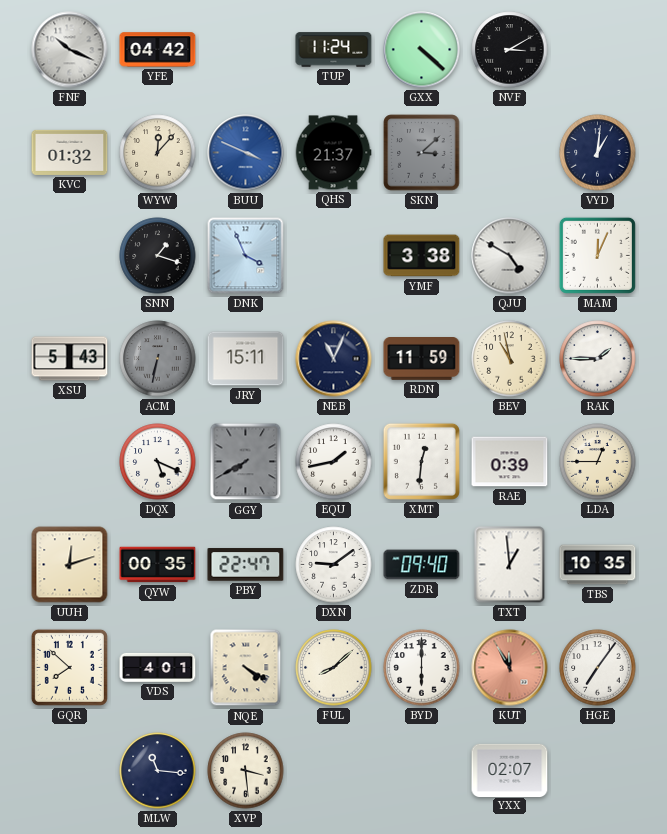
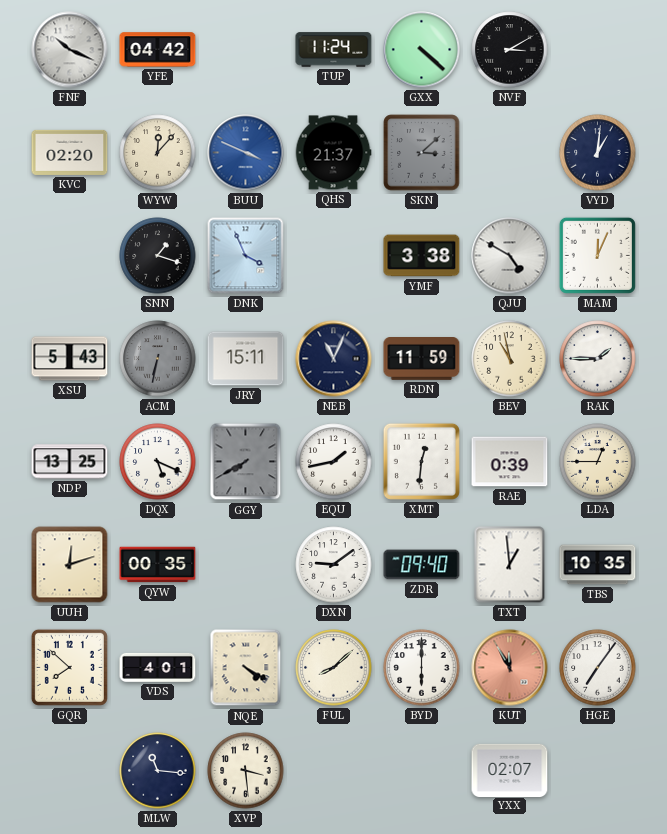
KVC: 01:32 -> 02:20 (70, 152)
NDP: none -> 13:25 (70, 462)
PBY: 22:47 -> none (246, 565)
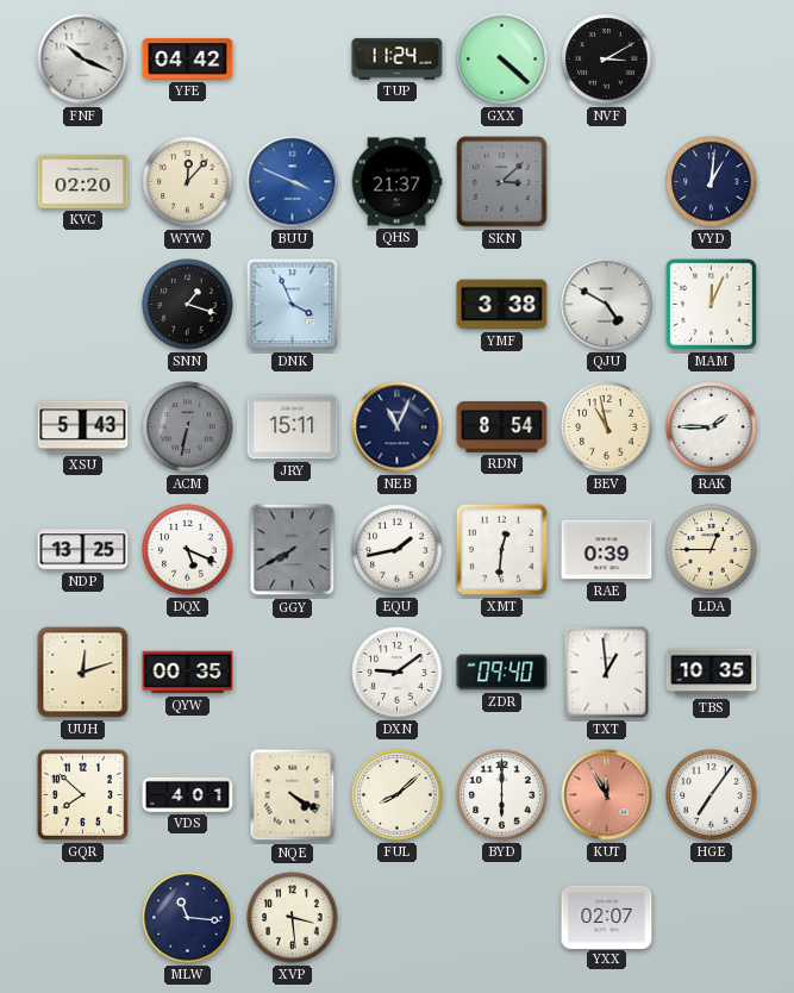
RDN: 11:59 -> 8:54 (502, 427)
